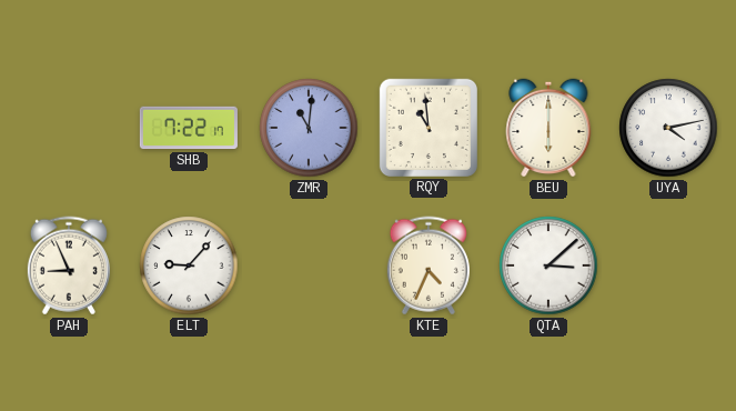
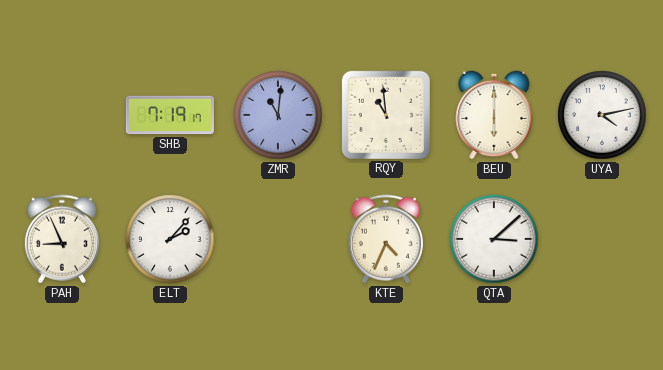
SHB: 7:22 -> 7:19 (170, 115)
ELT: 9:07 -> 2:07 (170, 239)
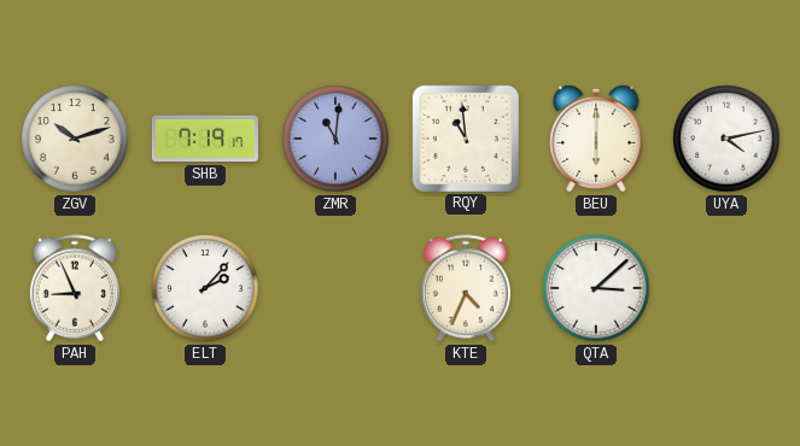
ZGV: none -> 10:12 (75, 139)
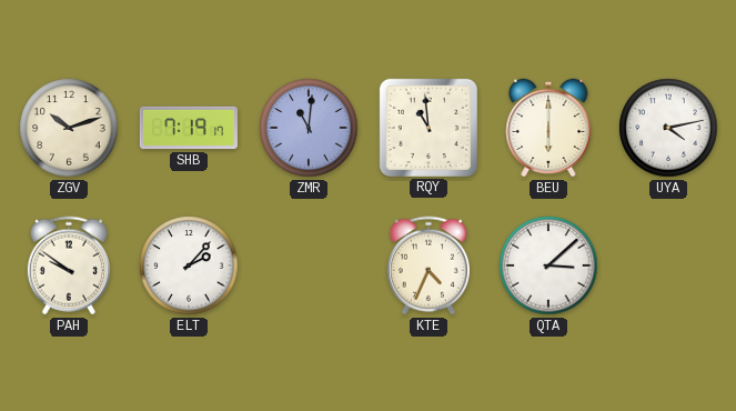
PAH: 8:56 -> 9:51 (69, 265)
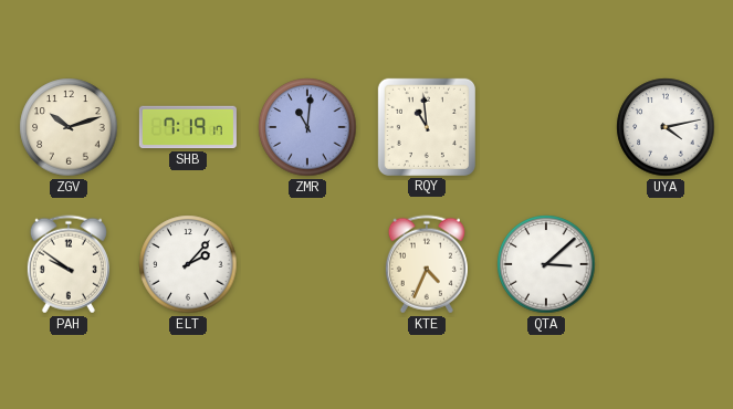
BEU: 6:00 -> none (548, 128)
